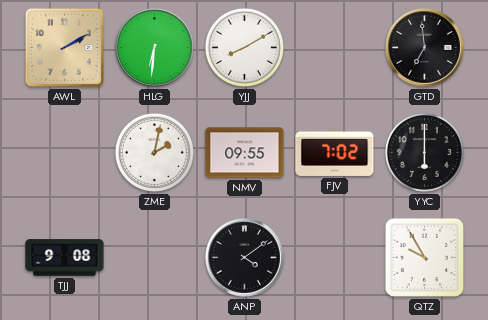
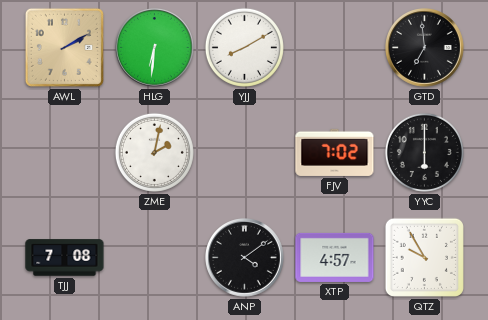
NMV: 09:55 -> none (245, 153)
TJJ: 9:08 -> 7:08 (65, 258)
XTP: none -> 4:57 (335, 257)
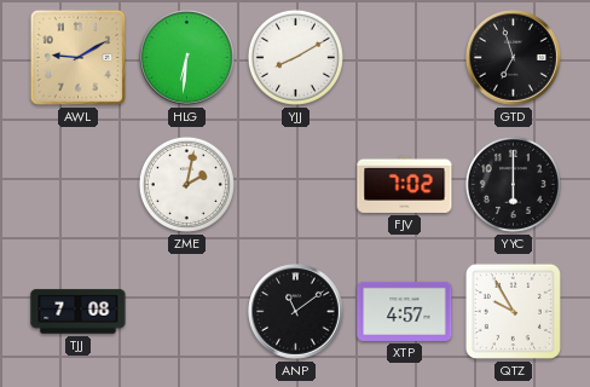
AWL: 2:10 -> 9:10 (77, 57)
GTD: 6:59 -> 6:57 (514, 58)
ANP: 4:09 -> 11:09 (296, 312)
